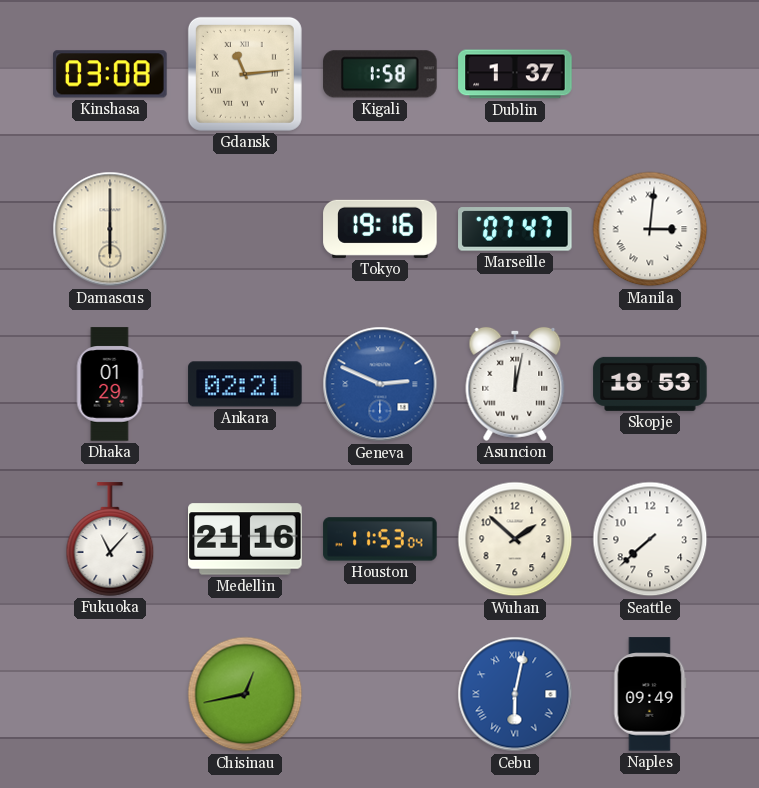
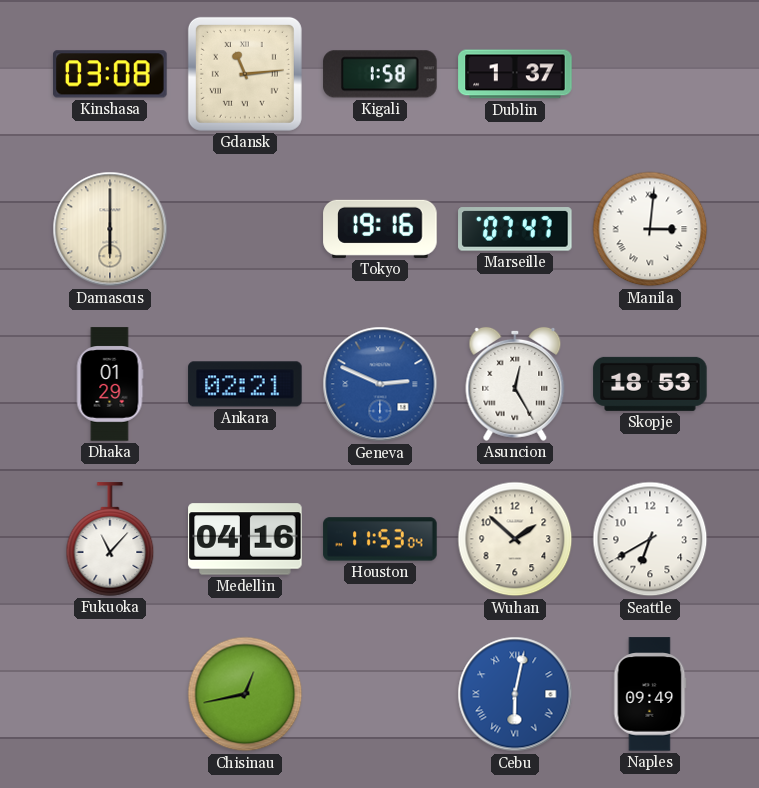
Asuncion: 12:02 -> 12:25 (515, 384)
Medellin: 21:16 -> 04:16 (245, 539)
Seattle: 7:38 -> 6:40 (650, 539)
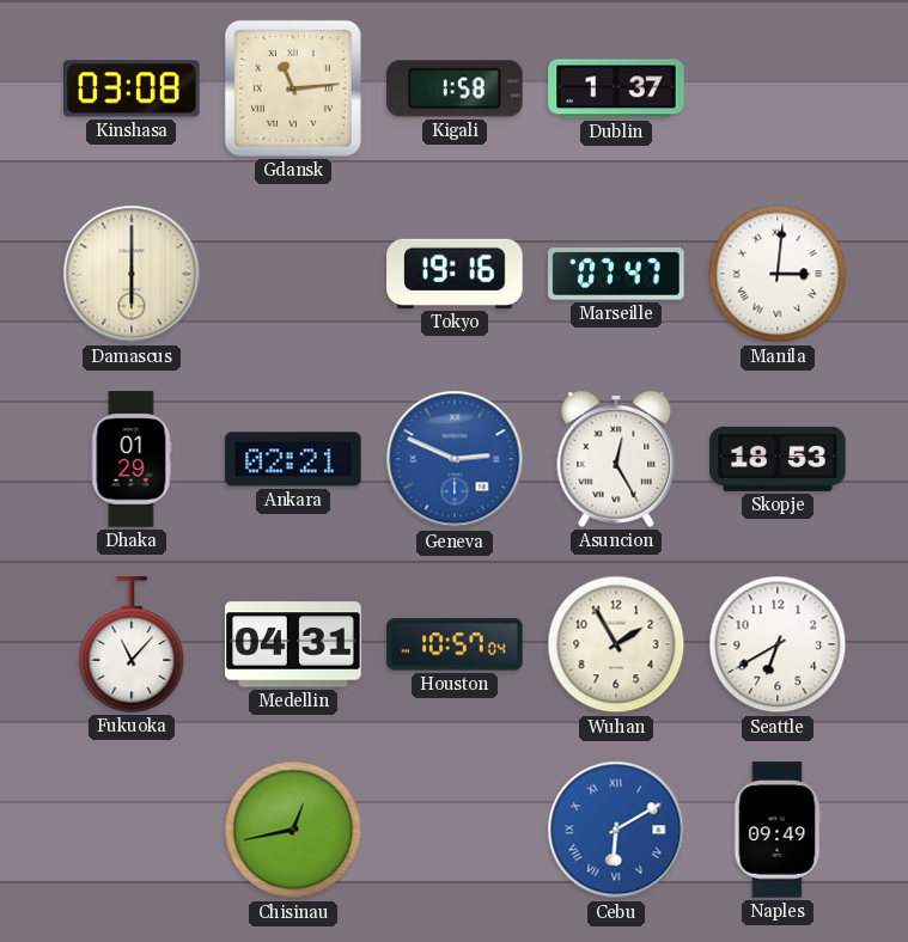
Medellin: 04:16 -> 04:31 (293, 644)
Houston: 11:53 -> 10:57 (455, 644)
Wuhan: 1:52 -> 1:55 (616, 644)
Cebu: 6:02 -> 6:10 (616, 830)
